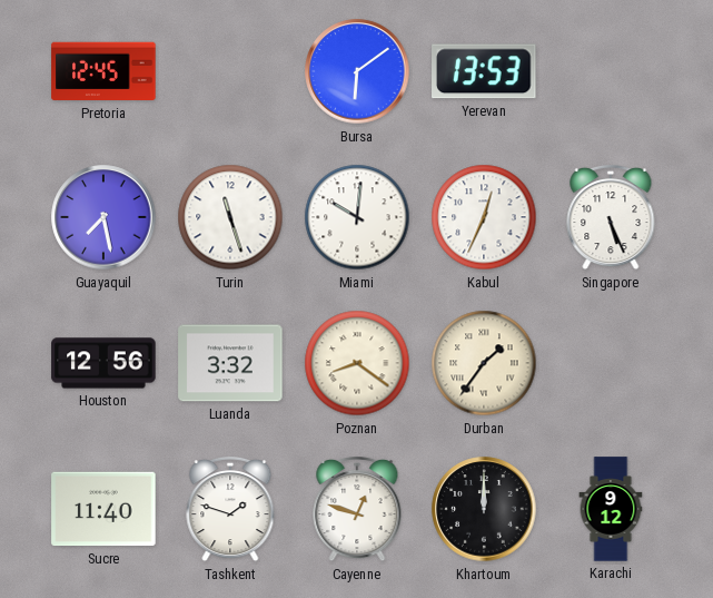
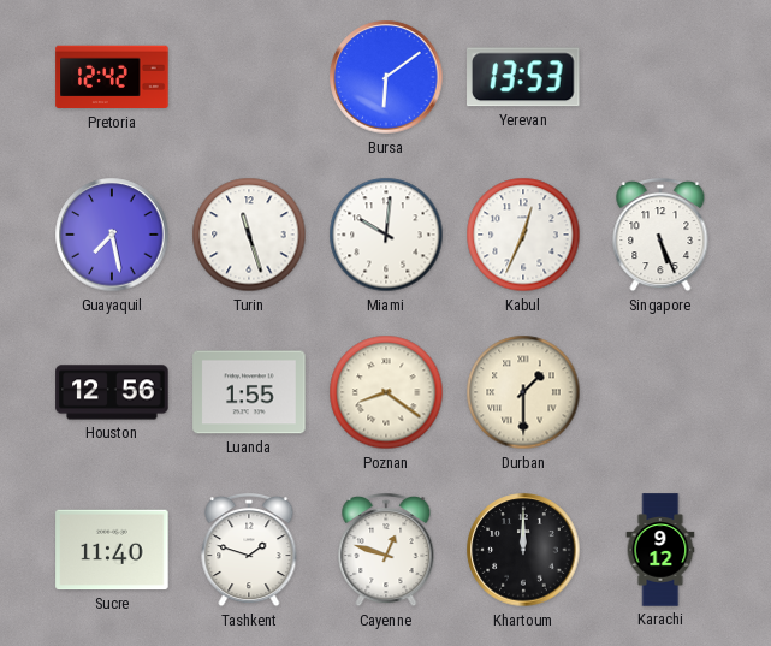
Pretoria: 12:45 -> 12:42 (112, 77)
Luanda: 3:32 -> 1:55 (249, 392)
Durban: 1:36 -> 1:30 (523, 392)
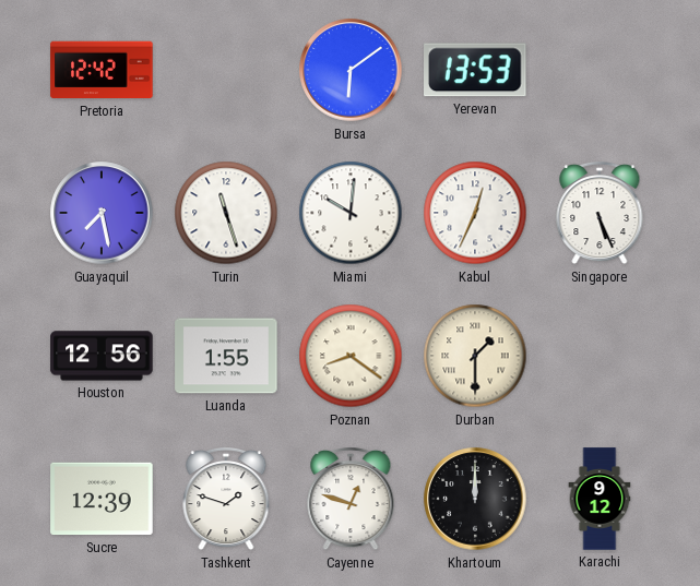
Sucre: 11:40 -> 12:39 (102, 499)
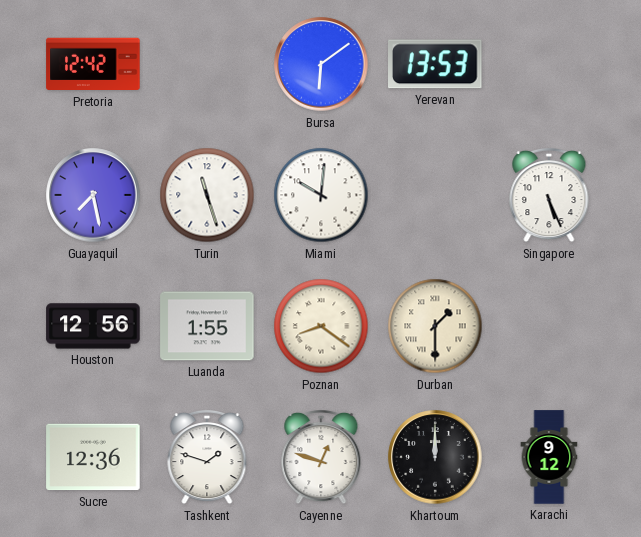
Kabul: 12:34 -> none (475, 213)
Sucre: 12:39 -> 12:36 (93, 457)
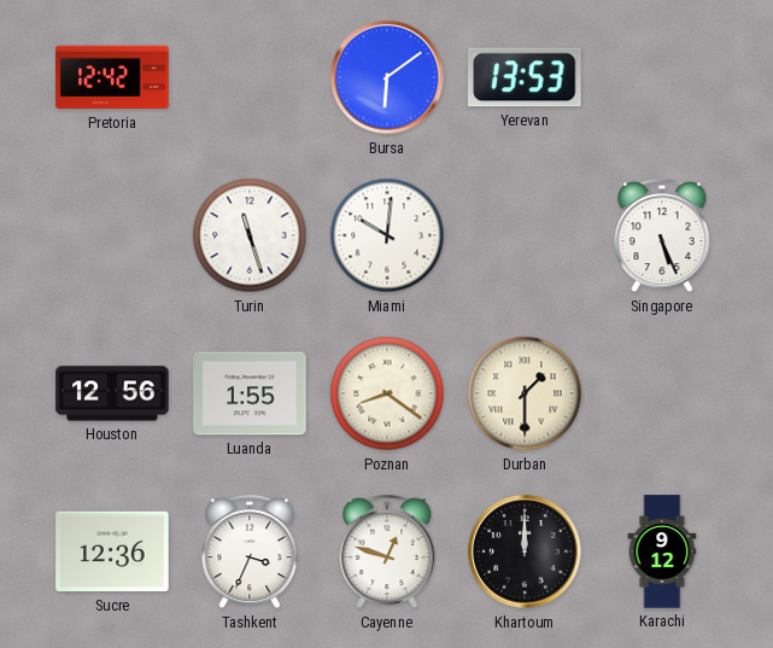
Guayaquil: 7:28 -> none (93, 195)
Tashkent: 1:48 -> 3:34 (250, 551)
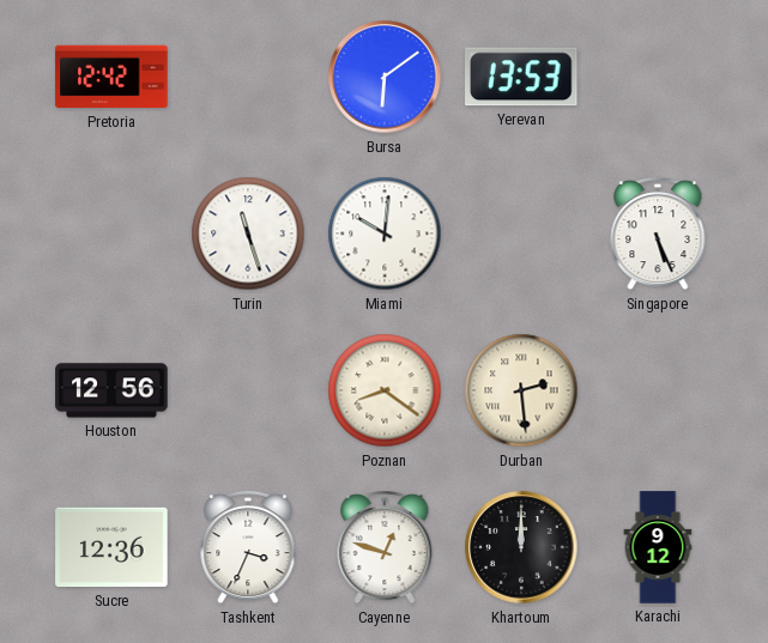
Luanda: 1:55 -> none (250, 393)
Durban: 1:30 -> 2:29 (521, 390)
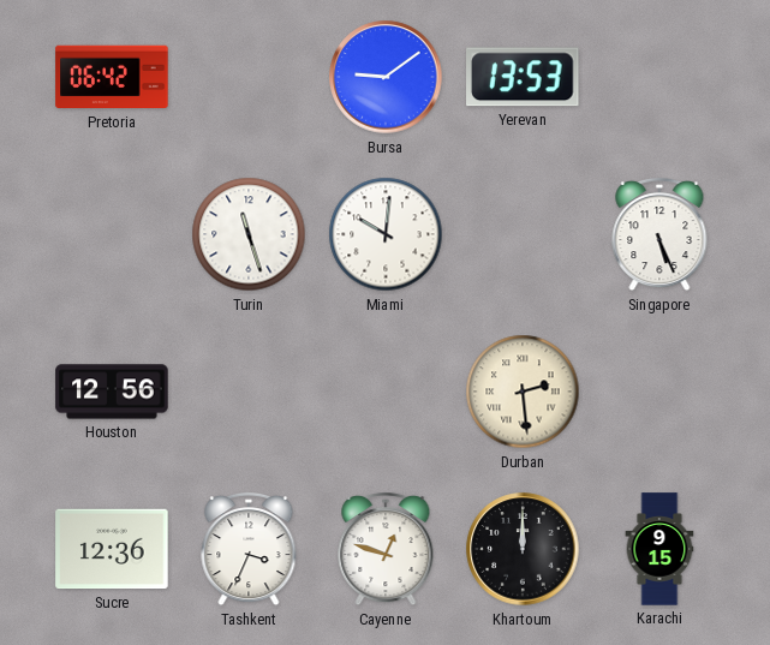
Pretoria: 12:42 -> 06:42 (112, 77)
Bursa: 6:09 -> 9:09 (386, 77)
Poznan: 8:21 -> none (385, 390)
Karachi: 9:12 -> 9:15 (659, 549)
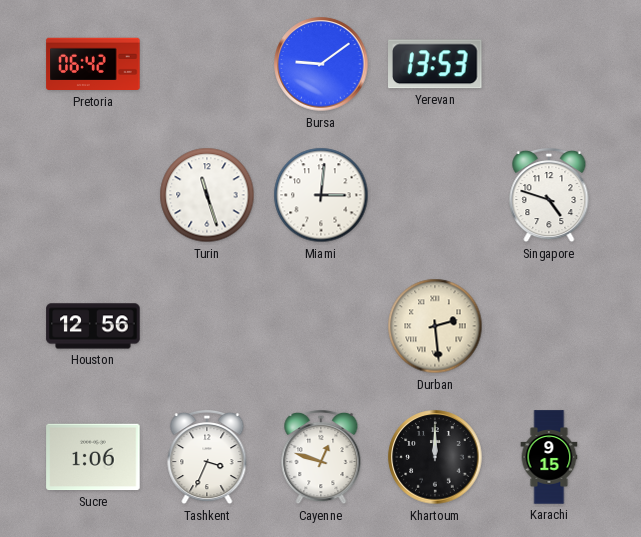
Miami: 10:01 -> 3:01 (321, 195)
Singapore: 5:26 -> 4:48 (549, 195)
Sucre: 12:36 -> 1:06 (93, 457)
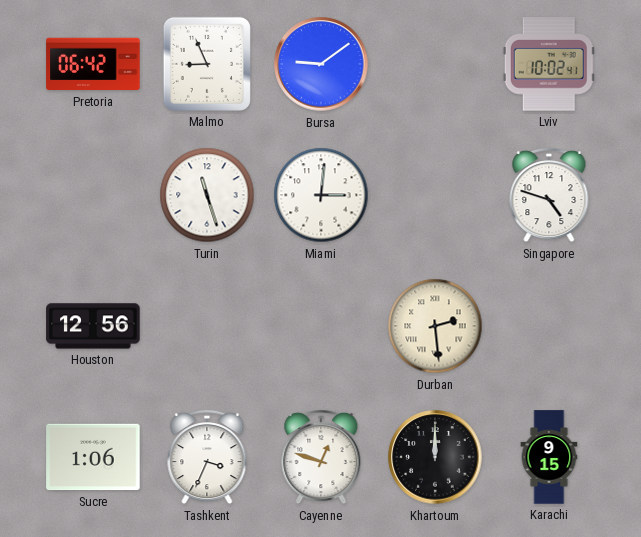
Malmo: none -> 8:56 (207, 64)
Yerevan: 13:53 -> none (436, 64)
Lviv: none -> 10:02 (549, 64)
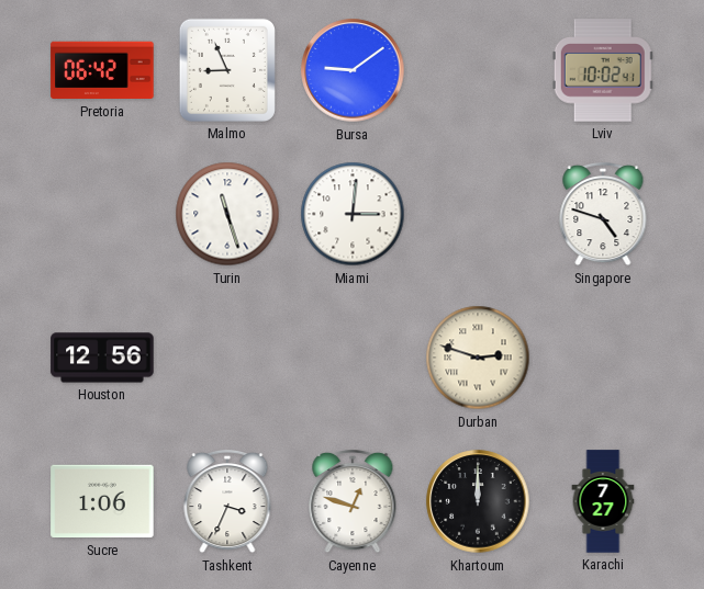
Durban: 2:29 -> 2:48 (478, 358)
Karachi: 9:15 -> 7:27 (603, 501)
